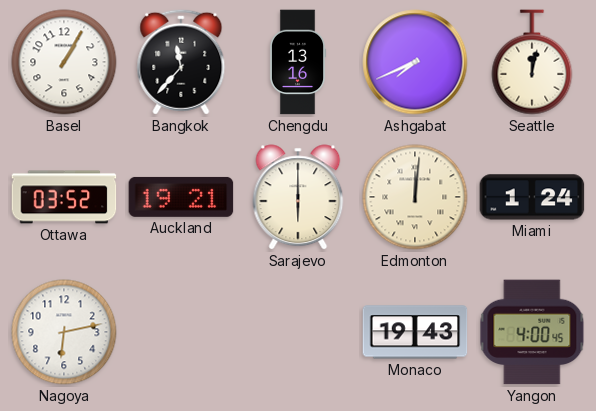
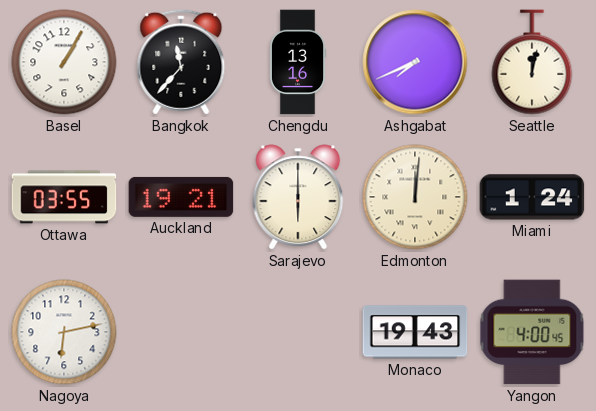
Ottawa: 03:52 -> 03:55 (64, 197)
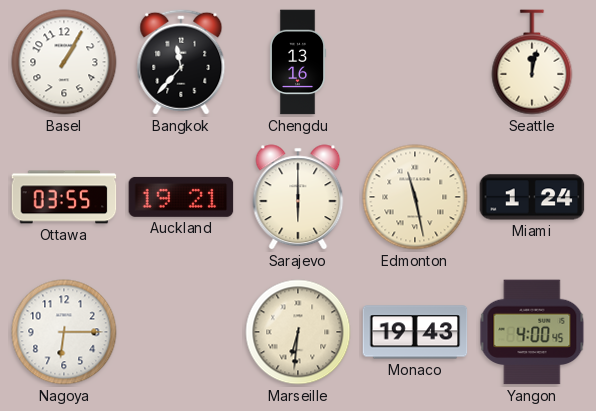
Ashgabat: 7:41 -> none (415, 62)
Edmonton: 12:01 -> 11:28 (415, 197)
Nagoya: 6:13 -> 6:15 (64, 332)
Marseille: none -> 6:31 (298, 332)
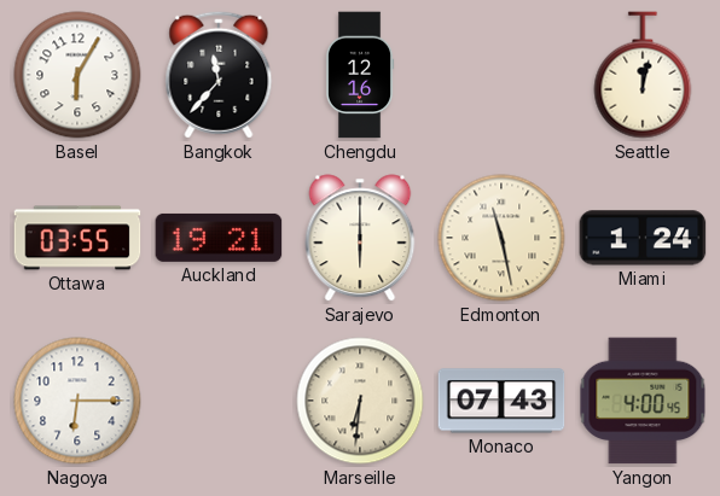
Basel: 1:05 -> 6:05 (77, 75)
Chengdu: 13:16 -> 12:16 (360, 75)
Monaco: 19:43 -> 07:43 (501, 401)
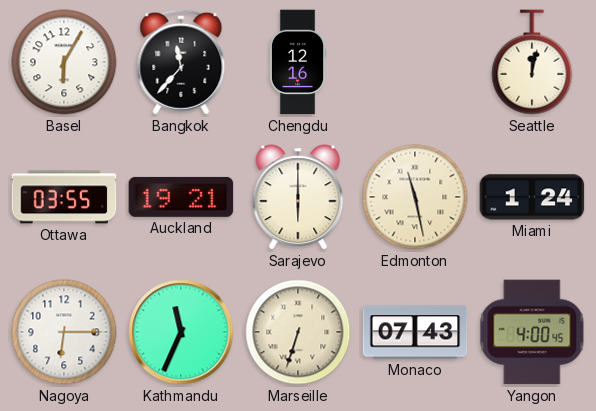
Kathmandu: none -> 11:34 (181, 332)
Marseille: 6:31 -> 6:33 (298, 332)
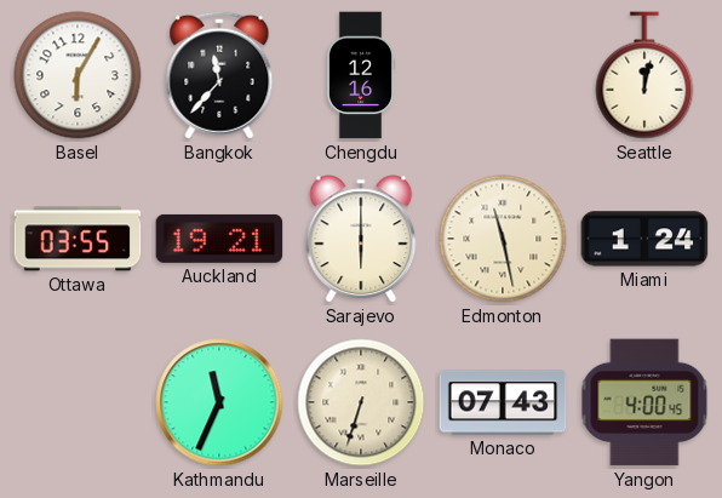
Nagoya: 6:15 -> none (64, 332)
